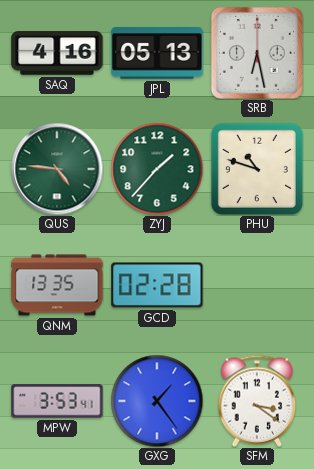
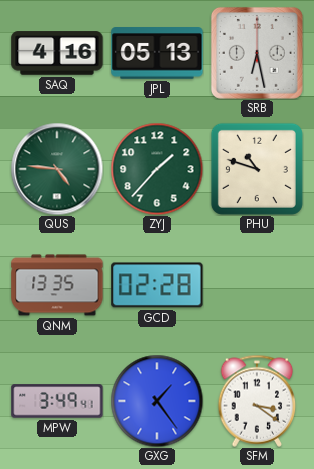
MPW: 3:53 -> 3:49 (57, 401)
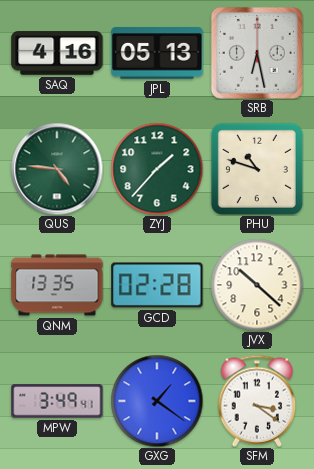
JVX: none -> 10:22 (257, 285)
GXG: 1:24 -> 1:21 (157, 401)
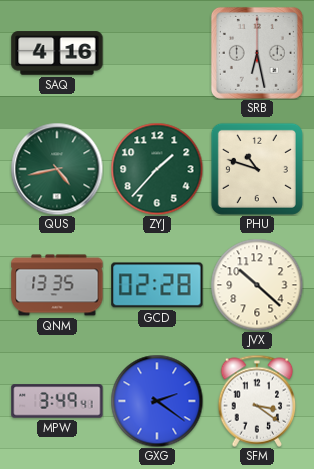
JPL: 05:13 -> none (157, 53)
QUS: 4:46 -> 4:43 (57, 169)
GXG: 1:21 -> 2:21 (157, 401)
